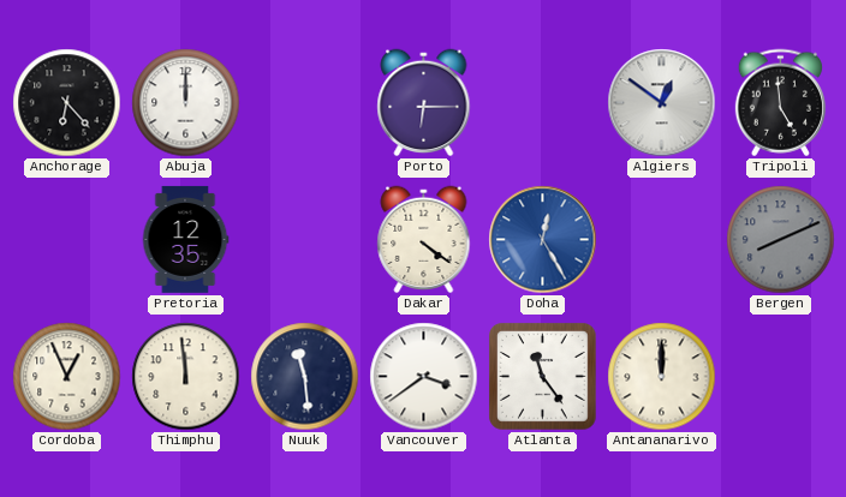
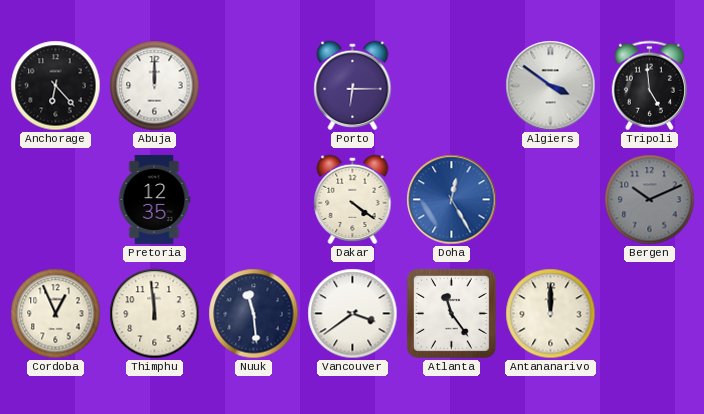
Algiers: 12:51 -> 3:51 (551, 86)
Bergen: 8:11 -> 10:11 (650, 200)
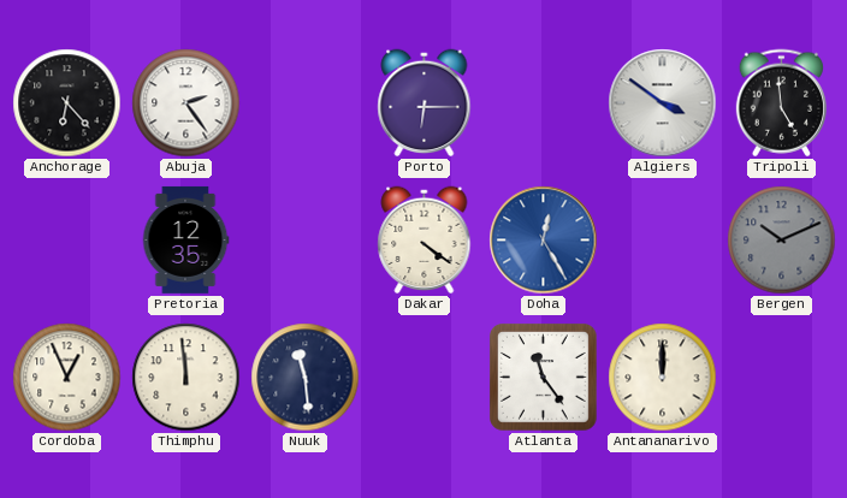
Abuja: 12:00 -> 2:24 (186, 103)
Vancouver: 3:39 -> none (353, 314)
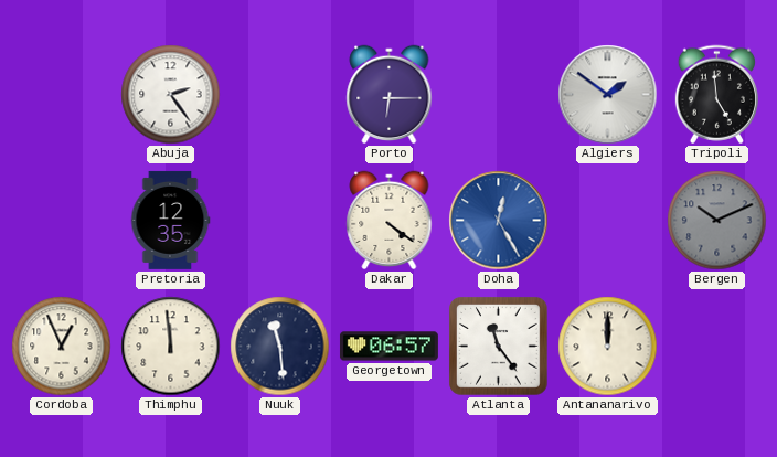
Anchorage: 6:23 -> none (67, 103)
Algiers: 3:51 -> 1:51 (608, 95)
Georgetown: none -> 06:57 (388, 347)
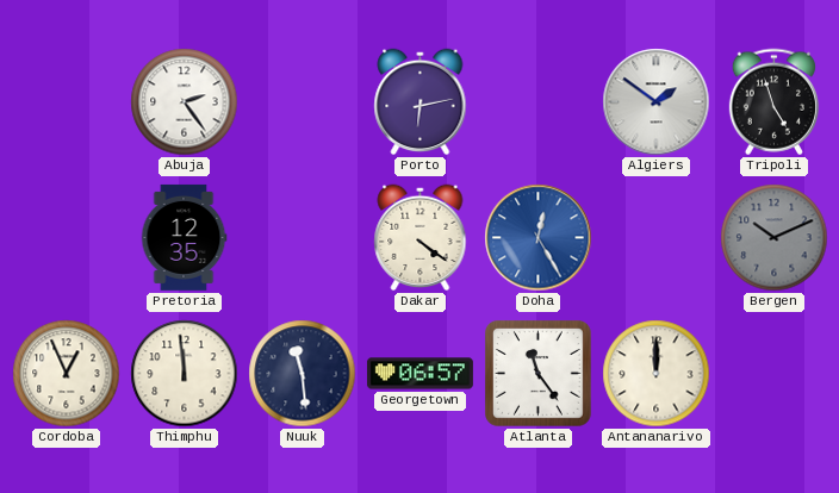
Porto: 6:15 -> 6:13 (421, 102)
Tripoli: 4:59 -> 4:57 (773, 102)
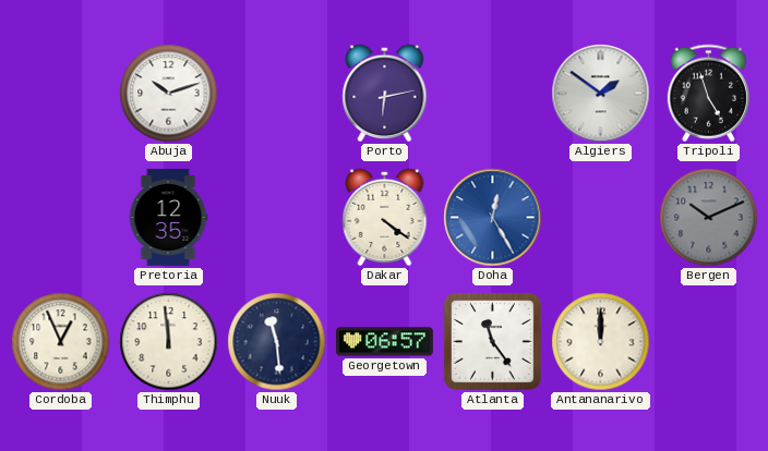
Abuja: 2:24 -> 10:12 (169, 94)
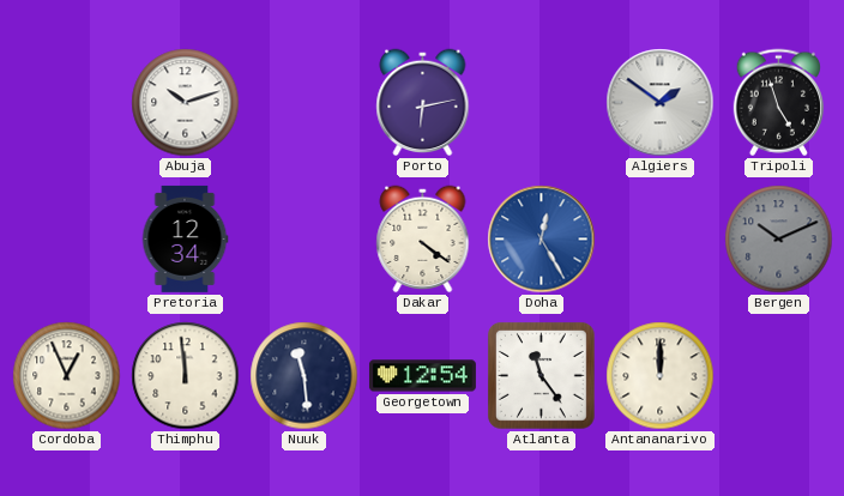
Pretoria: 12:35 -> 12:34 (185, 238)
Georgetown: 06:57 -> 12:54 (422, 376)
